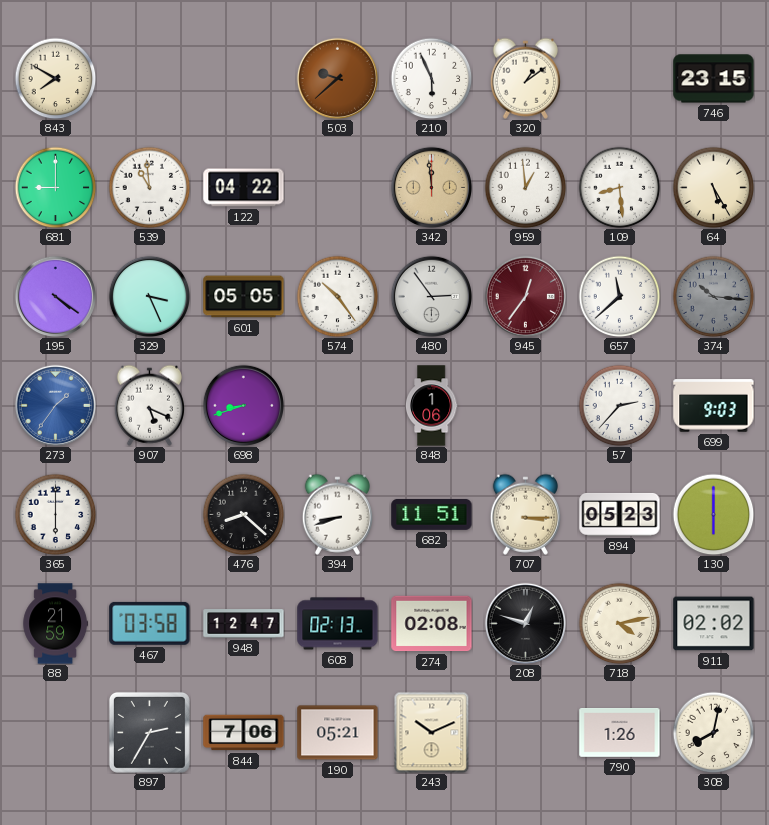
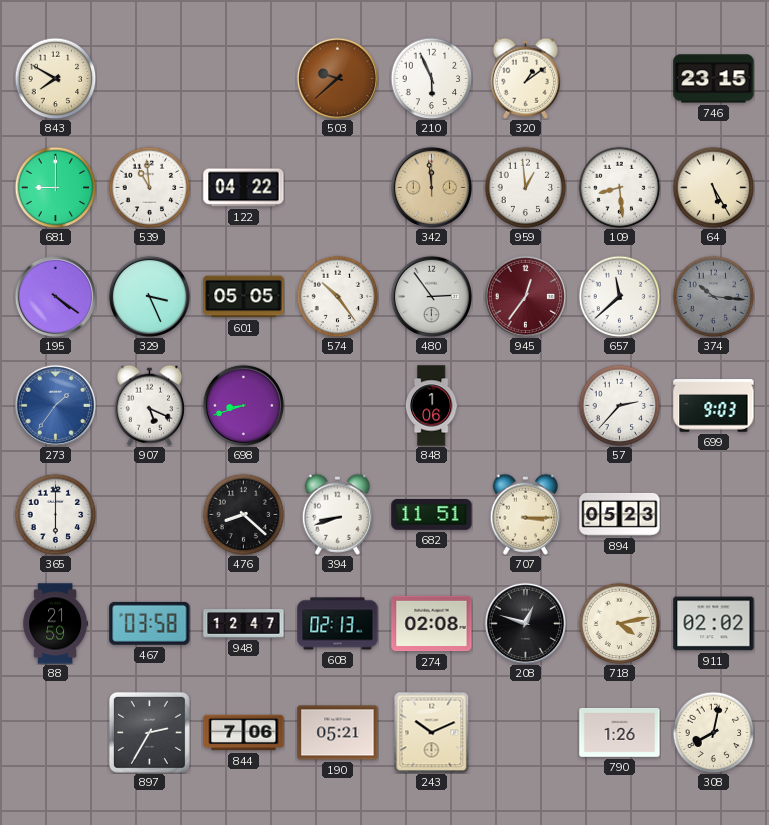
130: 6:00 -> none (713, 514)
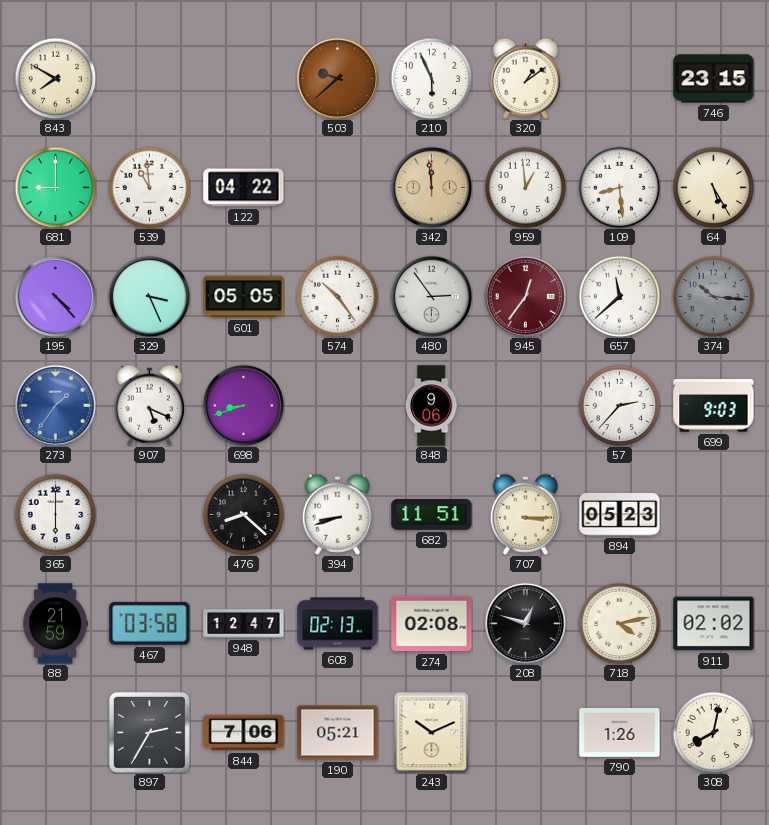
195: 4:21 -> 4:23 (55, 296)
848: 1:06 -> 9:06 (431, 406)
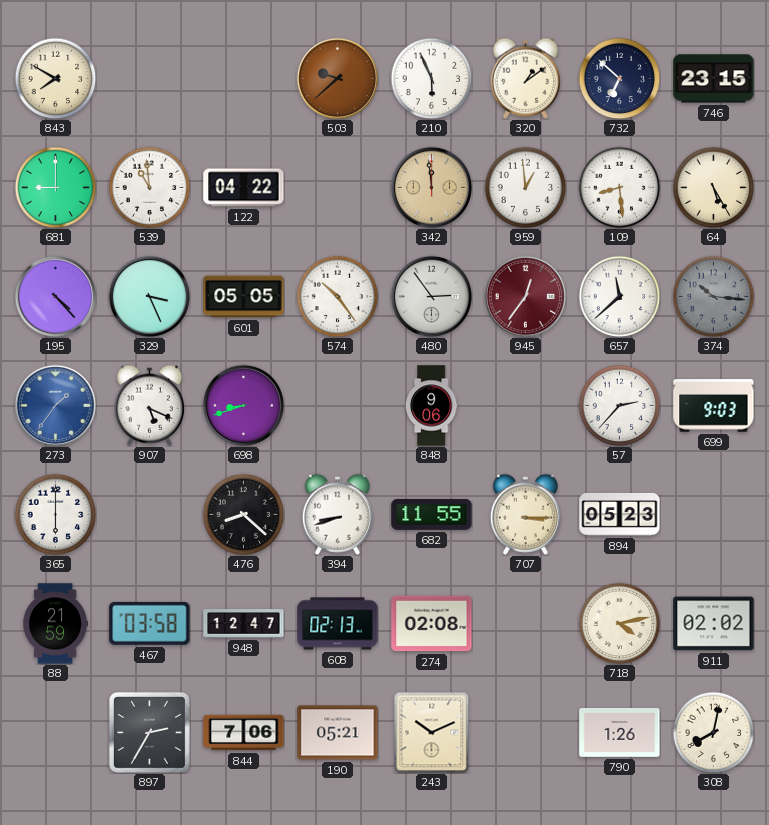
732: none -> 6:52 (619, 78)
682: 11:51 -> 11:55 (432, 514)
208: 12:48 -> none (525, 623)
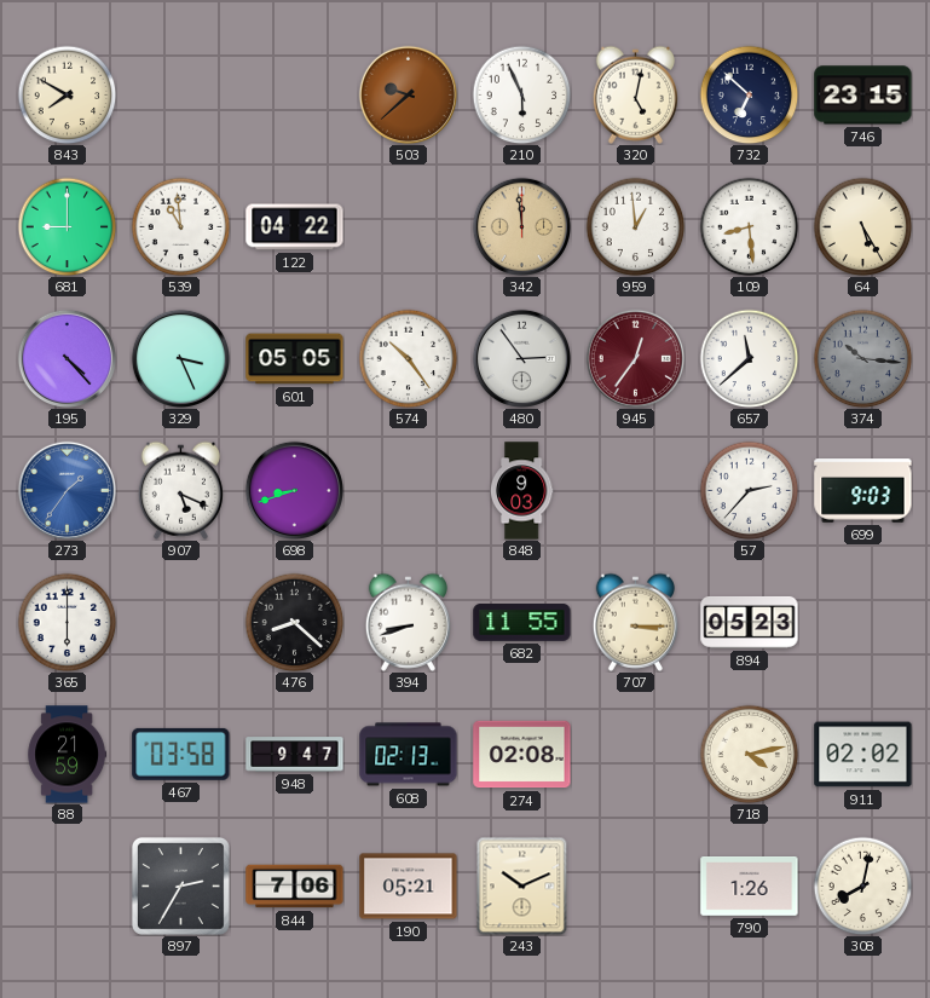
320: 1:09 -> 5:02 (635, 94)
848: 9:06 -> 9:03 (521, 491)
948: 12:47 -> 9:47 (295, 755)
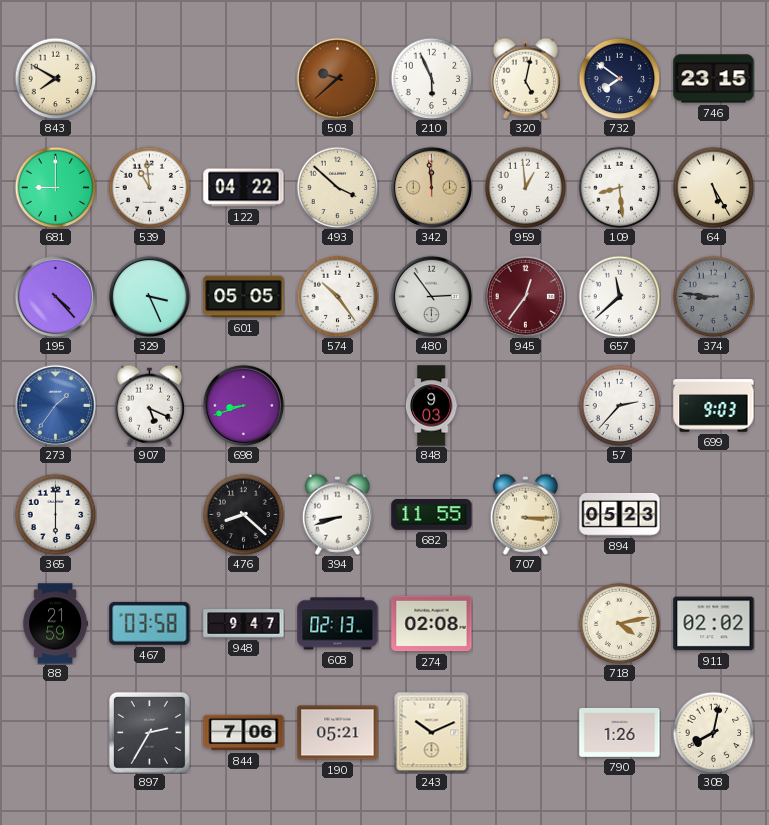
732: 6:52 -> 7:51 (619, 78)
493: none -> 3:52 (337, 187)
374: 10:16 -> 8:46 (713, 296)
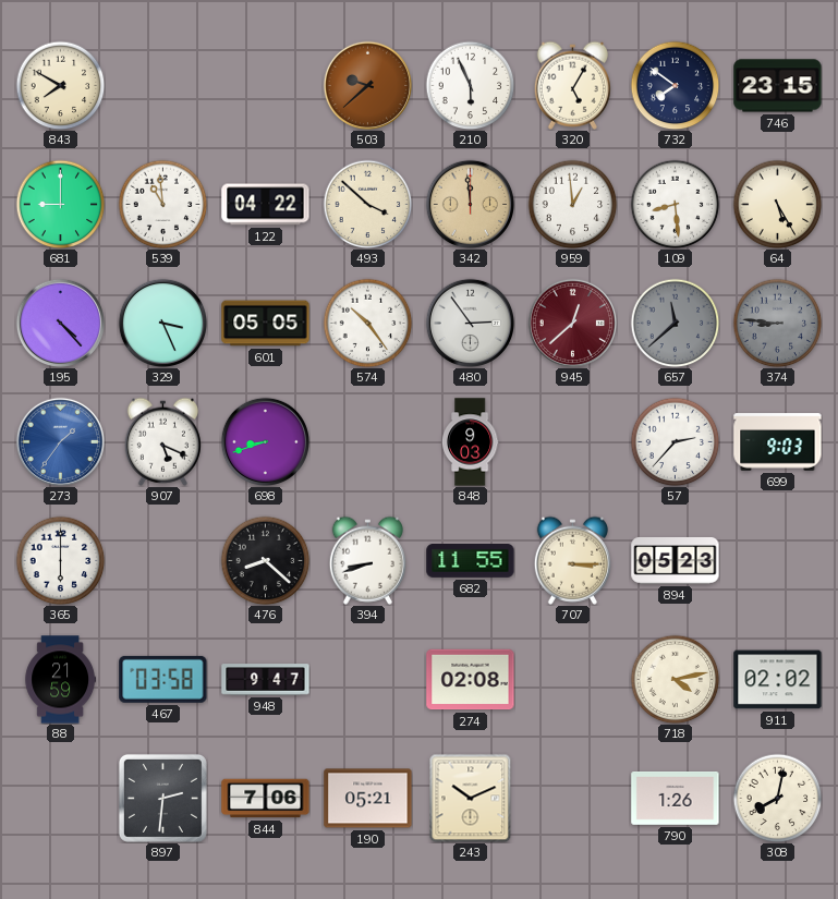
320: 5:02 -> 5:05 (572, 85)
945: 12:36 -> 12:38 (572, 323)
657 dial: white -> grey (675, 323)
608: 02:13 -> none (338, 624)
897: 2:35 -> 2:31 (162, 798)
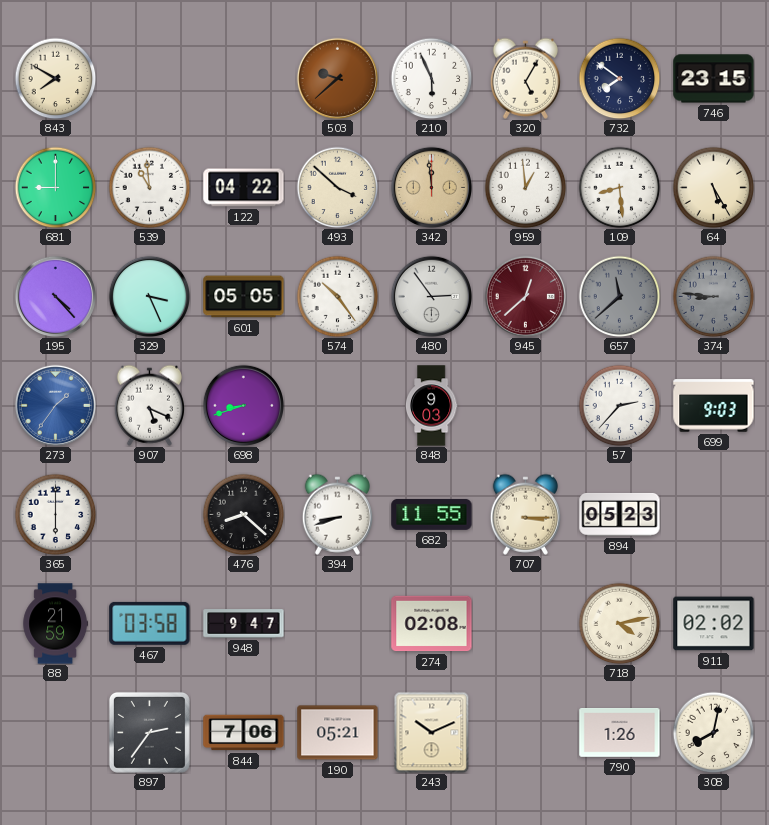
897: 2:31 -> 2:36 (149, 732)
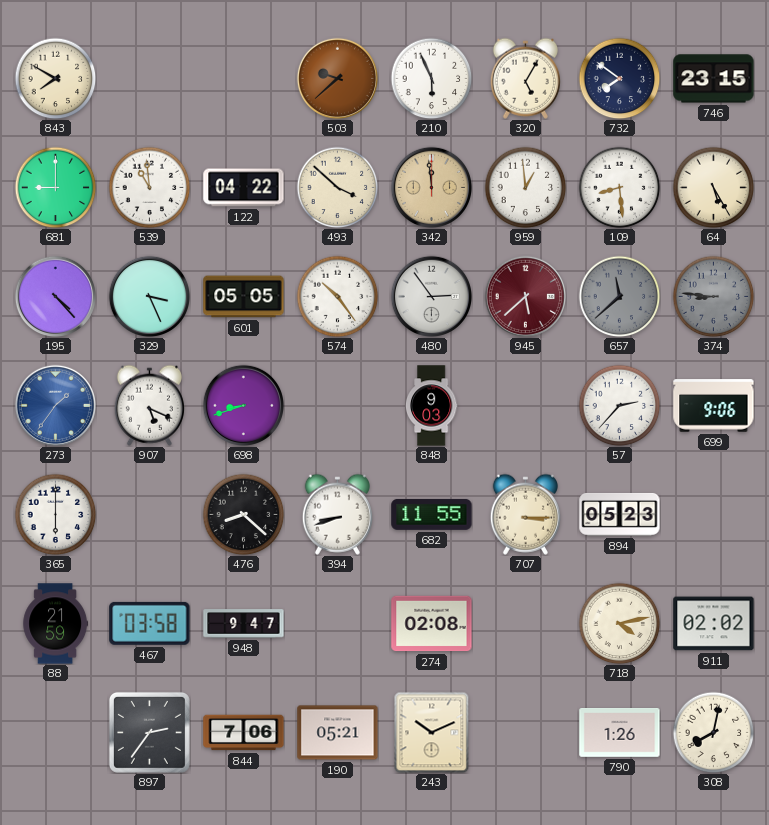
945: 12:38 -> 5:38 (525, 296)
699: 9:03 -> 9:06 (714, 406)
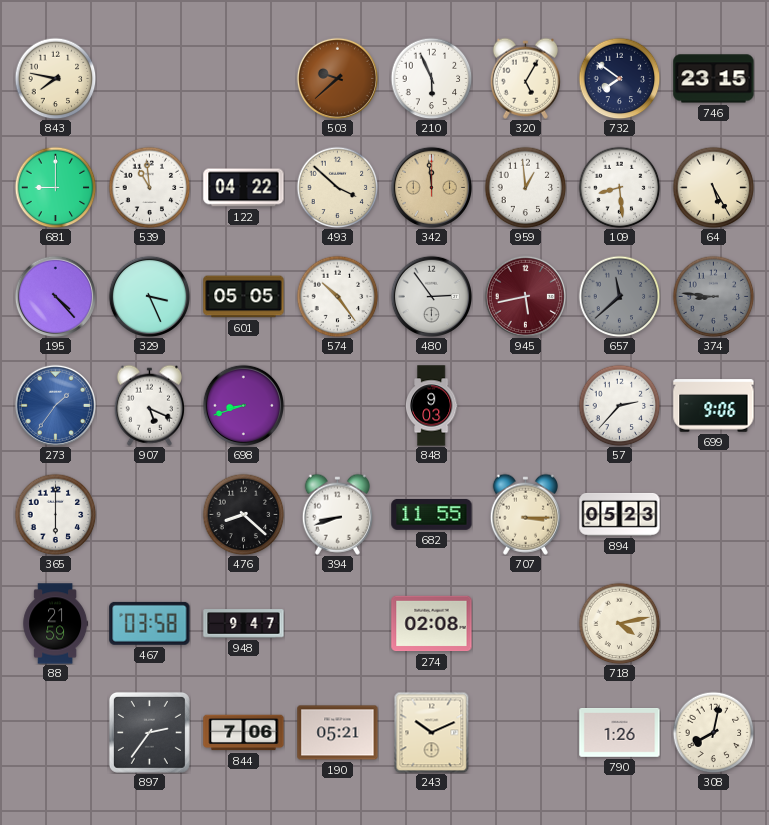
843: 7:50 -> 7:47 (55, 78)
945: 5:38 -> 5:43 (525, 296)
911: 02:02 -> none (714, 624)
